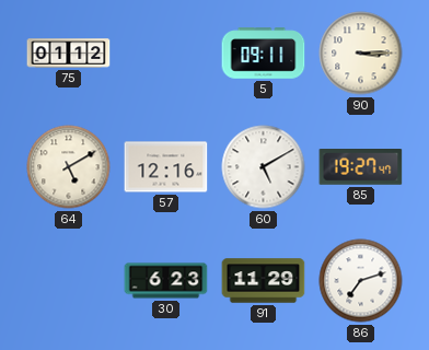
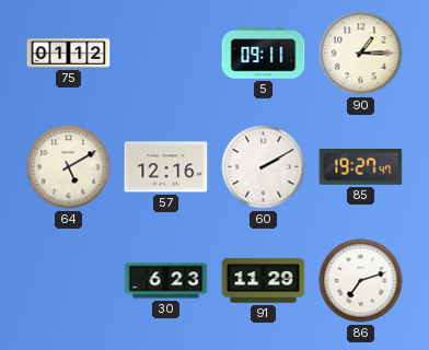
90: 3:15 -> 1:15 (361, 54)
60: 5:10 -> 2:10 (264, 167)
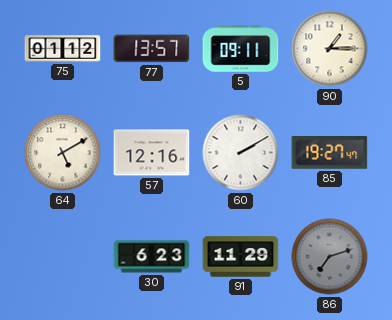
77: none -> 13:57 (152, 49)
86 dial: white -> grey (330, 257)
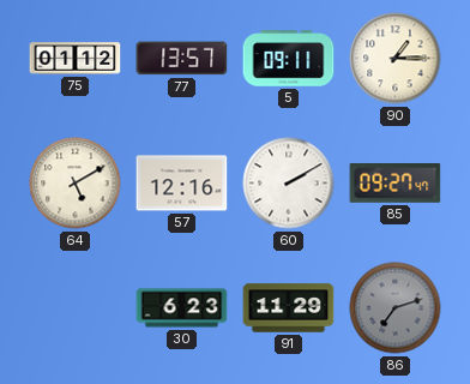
85: 19:27 -> 09:27 (396, 184)
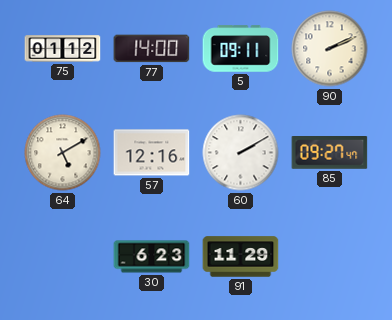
77: 13:57 -> 14:00 (152, 49)
90: 1:15 -> 2:11 (330, 49)
86: 7:12 -> none (396, 308)
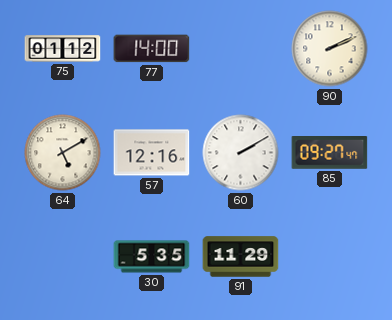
5: 09:11 -> none (241, 49)
30: 6:23 -> 5:35 (152, 257)
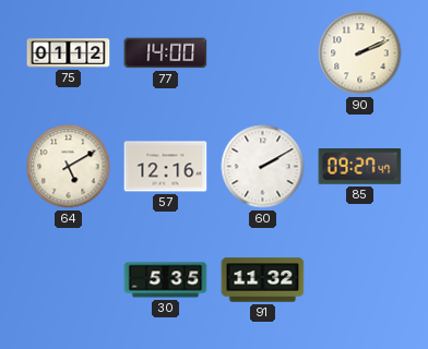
91: 11:29 -> 11:32 (263, 280)
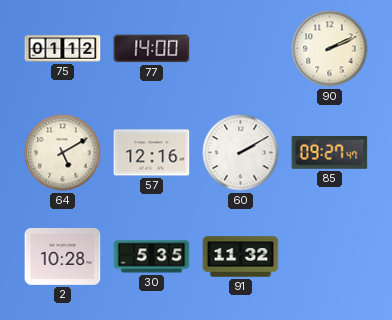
2: none -> 10:28 (63, 256)
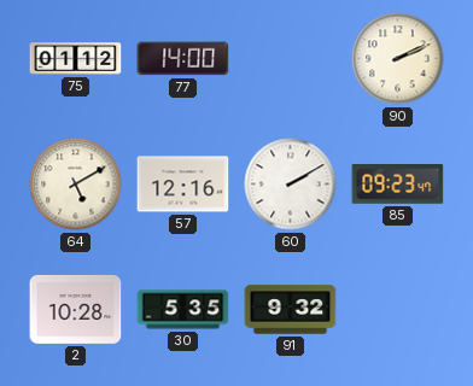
85: 09:27 -> 09:23 (398, 185)
91: 11:32 -> 9:32 (291, 310)
